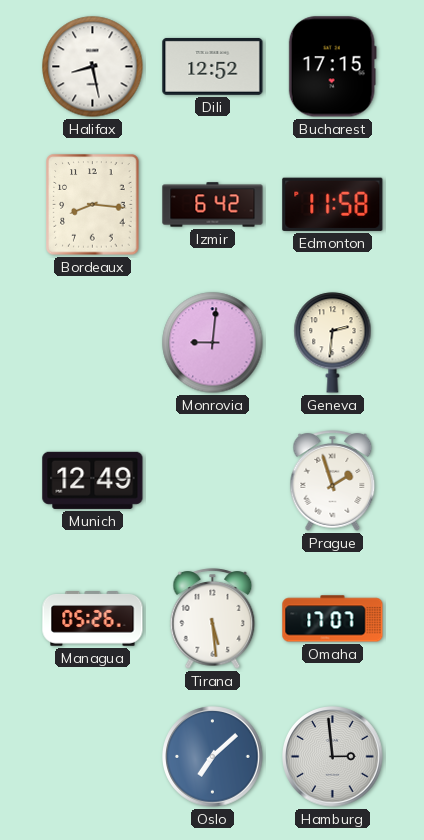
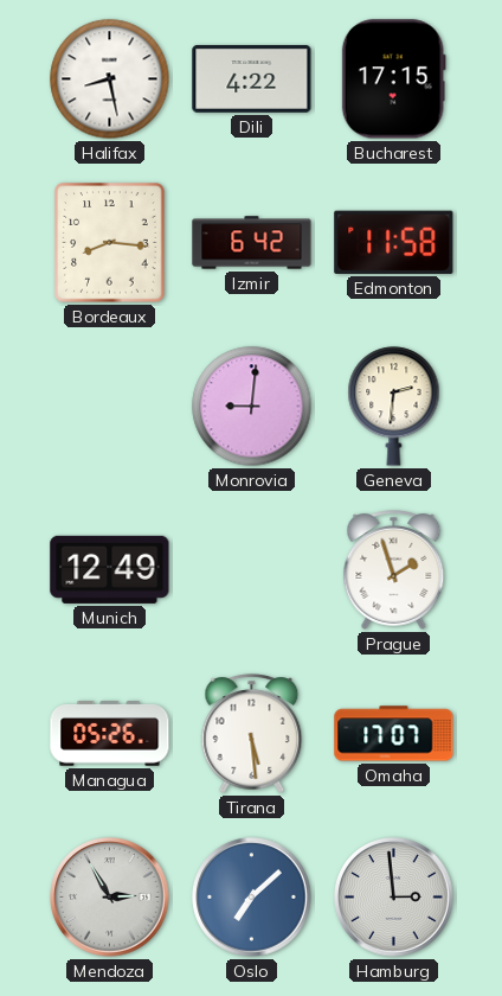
Dili: 12:52 -> 4:22 (252, 78)
Mendoza: none -> 2:55 (110, 898)
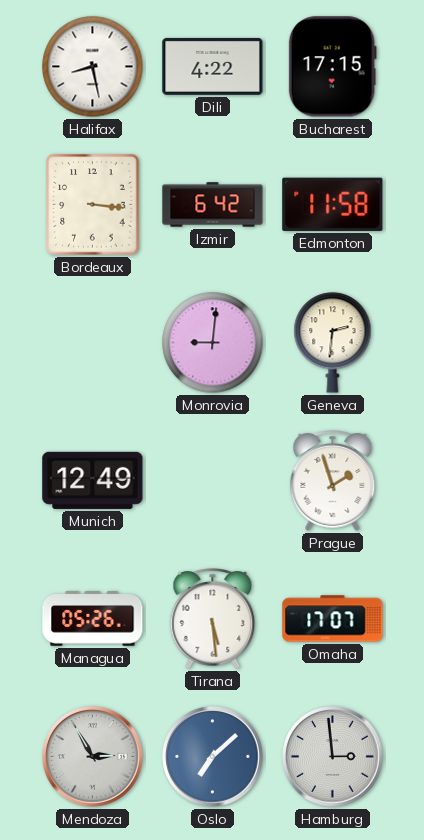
Bordeaux: 8:16 -> 3:16 (93, 205)
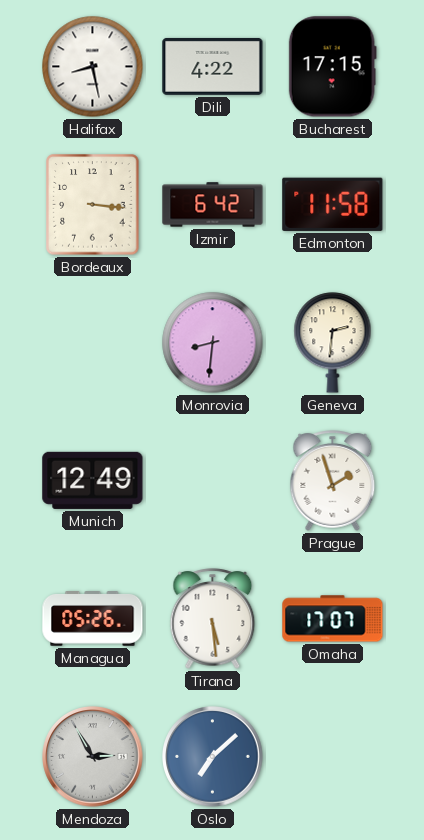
Monrovia: 9:01 -> 8:31 (213, 343)
Hamburg: 2:59 -> none (333, 757)
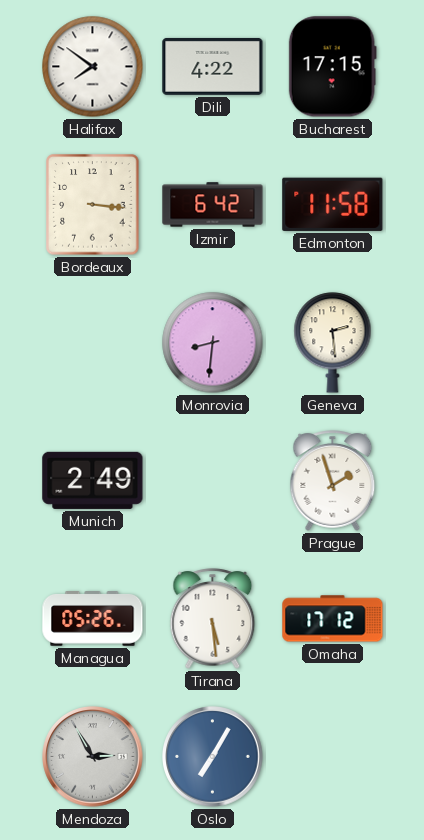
Halifax: 8:28 -> 7:51 (93, 67)
Geneva: 2:31 -> 2:29 (333, 343)
Munich: 12:49 -> 2:49 (93, 480)
Omaha: 17:07 -> 17:12 (333, 619)
Oslo: 7:08 -> 7:05 (213, 757)
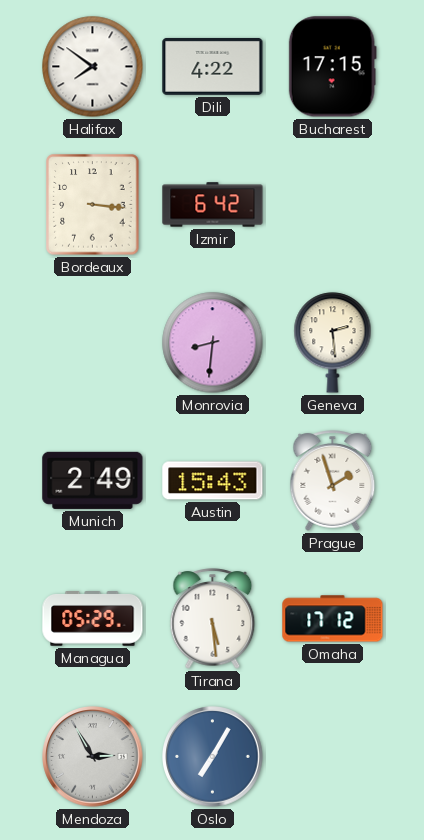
Edmonton: 11:58 -> none (333, 204)
Austin: none -> 15:43 (213, 481)
Managua: 05:26 -> 05:29 (93, 619)
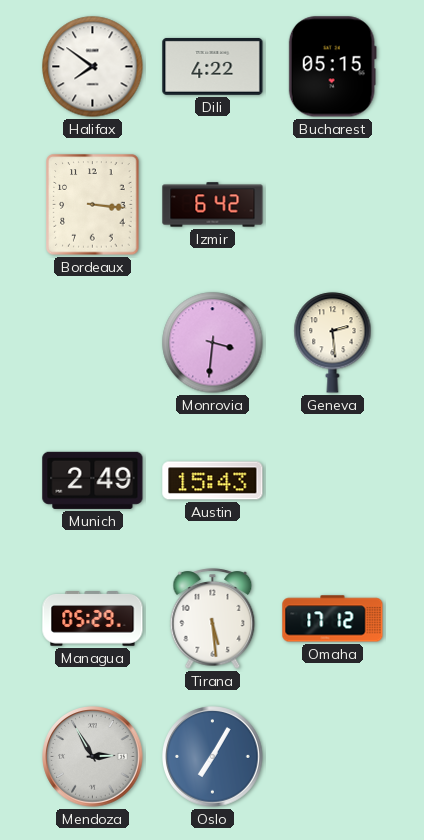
Bucharest: 17:15 -> 05:15 (332, 67)
Monrovia: 8:31 -> 3:31 (213, 343)
Prague: 1:57 -> none (333, 481)
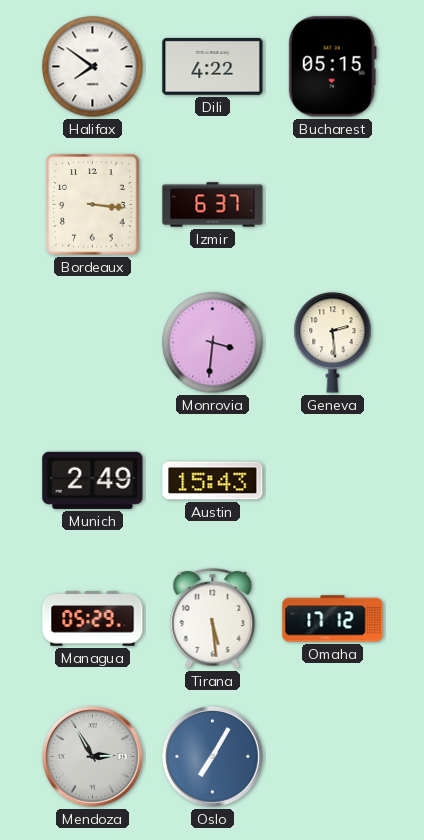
Izmir: 6:42 -> 6:37 (213, 205)
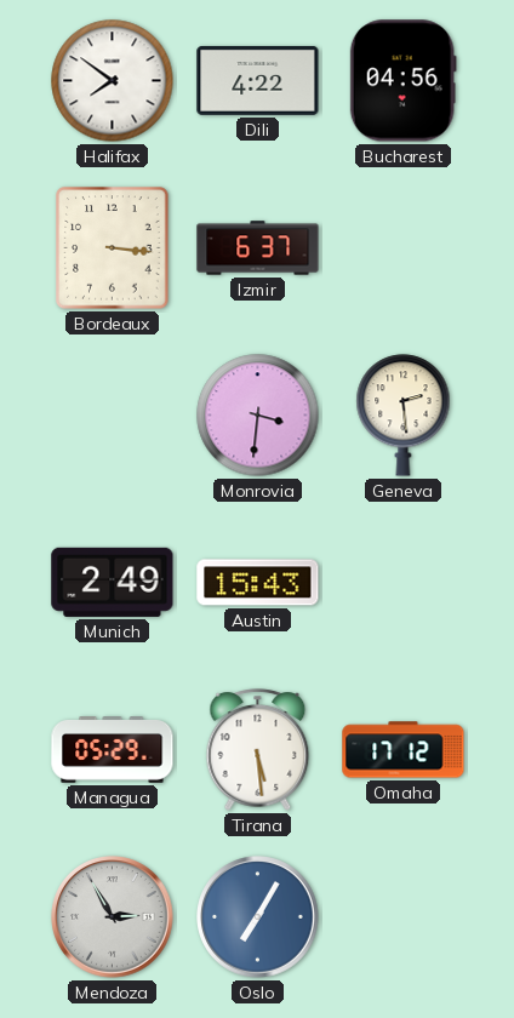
Bucharest: 05:15 -> 04:56 (402, 81)
